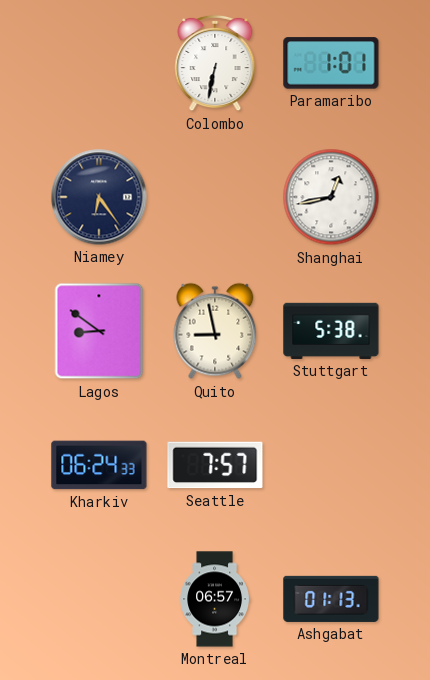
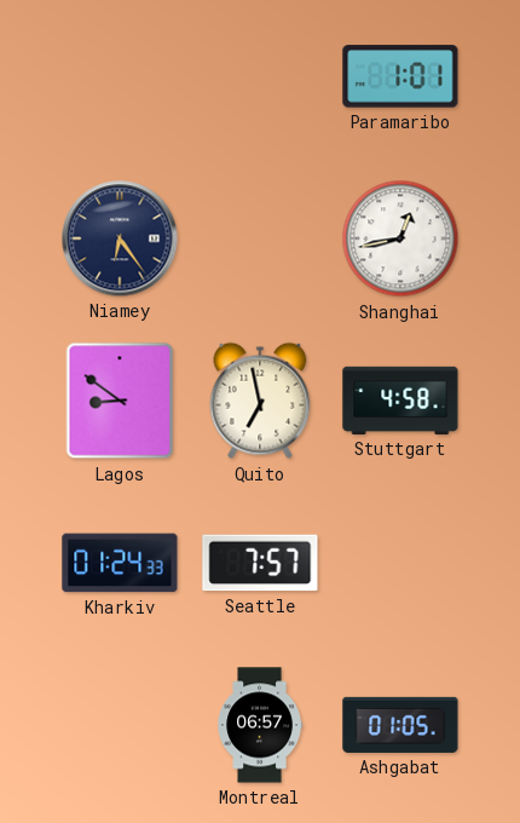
Colombo: 6:32 -> none (215, 63)
Quito: 8:58 -> 6:58 (260, 401)
Stuttgart: 5:38 -> 4:58 (400, 401)
Kharkiv: 06:24 -> 01:24 (120, 563)
Ashgabat: 01:13 -> 01:05 (400, 725)
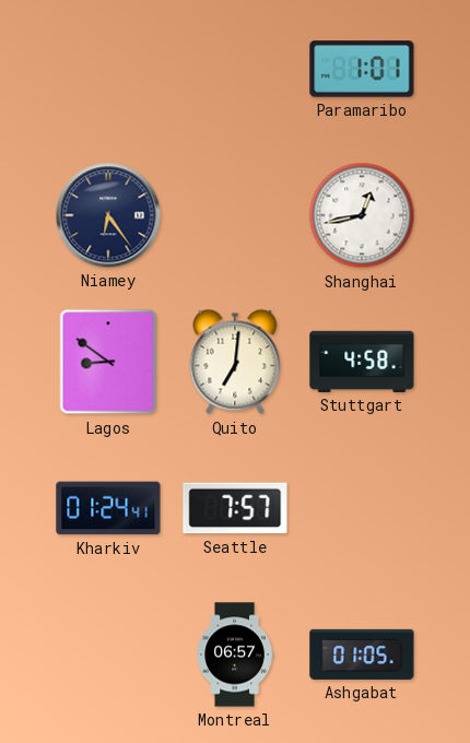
Quito: 6:58 -> 7:01 (235, 362)
Kharkiv: 01:24:33 -> 01:24:41 (108, 508)
